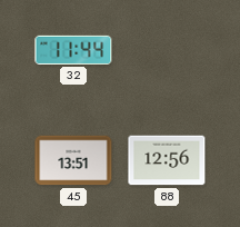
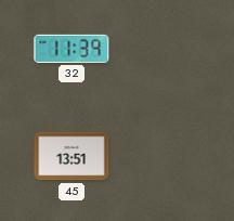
32: 11:44 -> 11:39 (71, 49)
88: 12:56 -> none (167, 160)
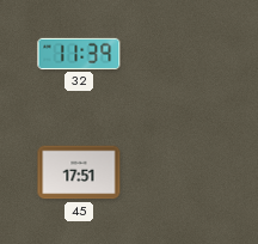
45: 13:51 -> 17:51 (79, 172)
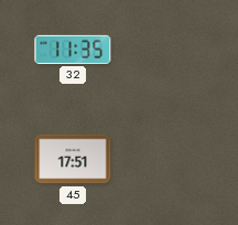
32: 11:39 -> 11:35 (73, 50)
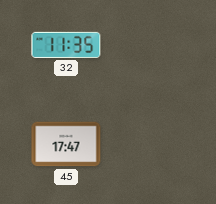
45: 17:51 -> 17:47 (66, 144)
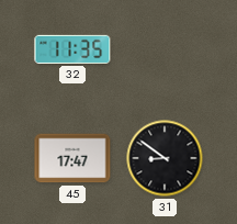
31: none -> 8:51 (165, 158)
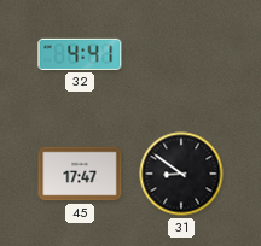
32: 11:35 -> 4:41 (80, 54)
